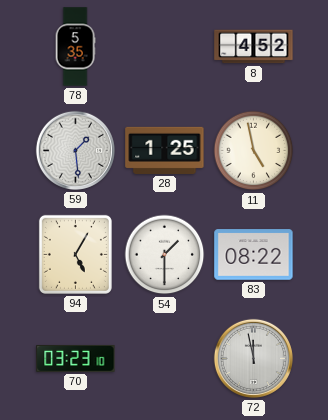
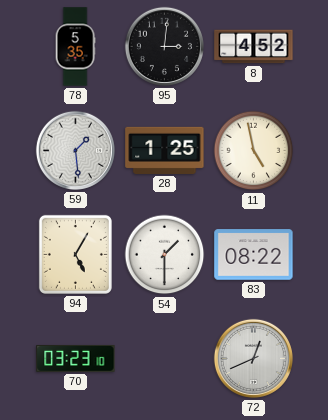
95: none -> 3:01 (164, 46)
72: 11:58 -> 12:41 (253, 358)
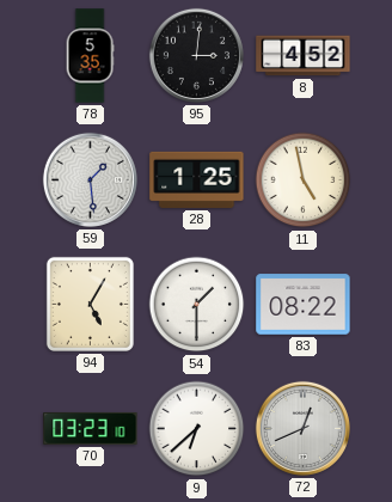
9: none -> 6:38 (197, 429)
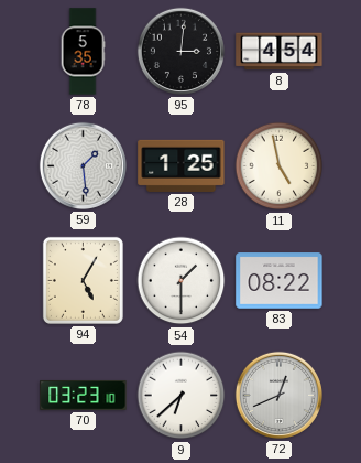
8: 4:52 -> 4:54 (280, 52)
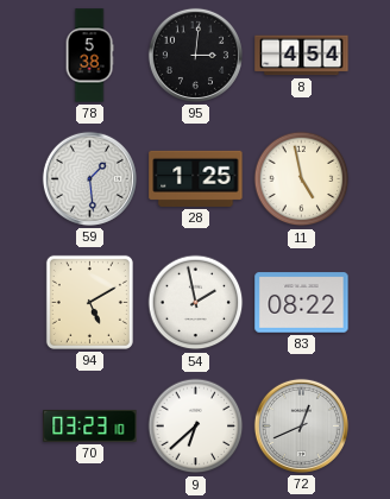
78: 5:35 -> 5:38 (89, 56)
94: 5:05 -> 5:10 (89, 302)
54: 1:30 -> 1:58 (196, 303)
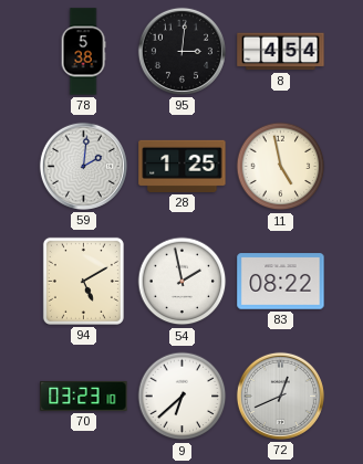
59: 1:29 -> 2:01 (83, 166)
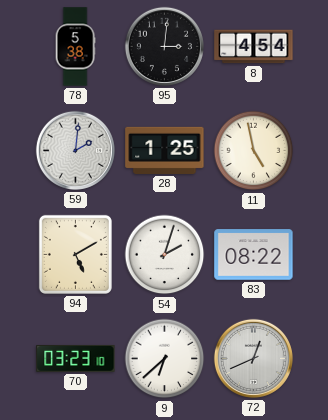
54: 1:58 -> 2:03 (165, 255)
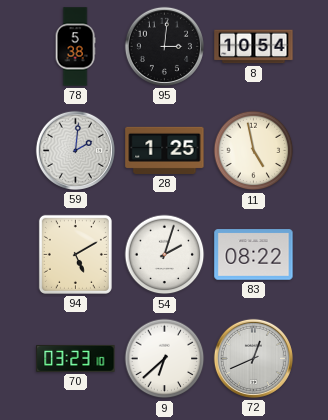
8: 4:54 -> 10:54 (254, 47)
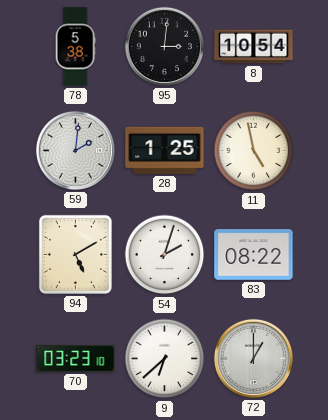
72: 12:41 -> 1:00 (253, 358)
